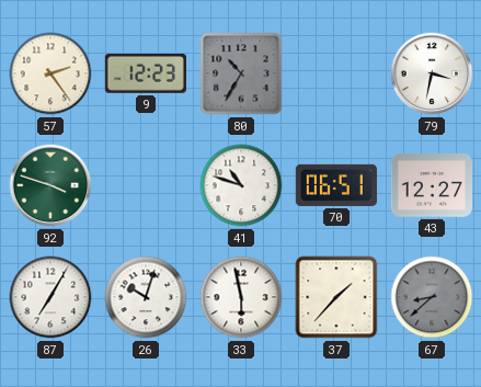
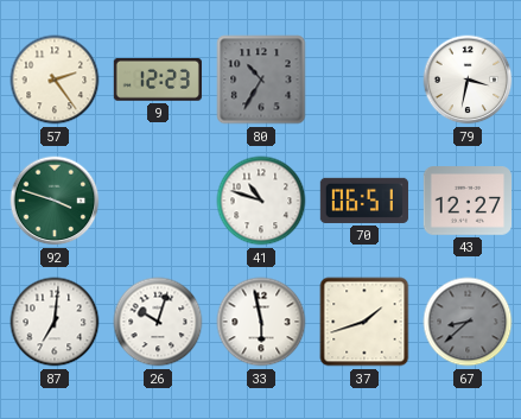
87: 7:05 -> 7:01 (55, 322)
37: 1:37 -> 1:42 (364, 322)
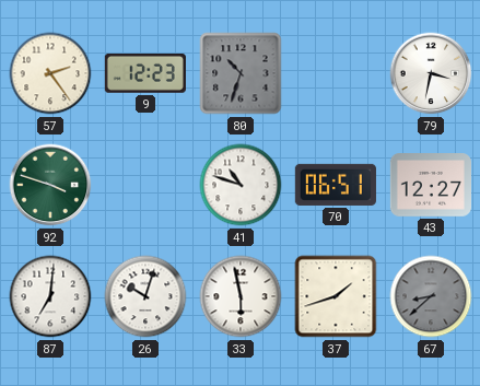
80: 10:35 -> 10:33 (241, 73)
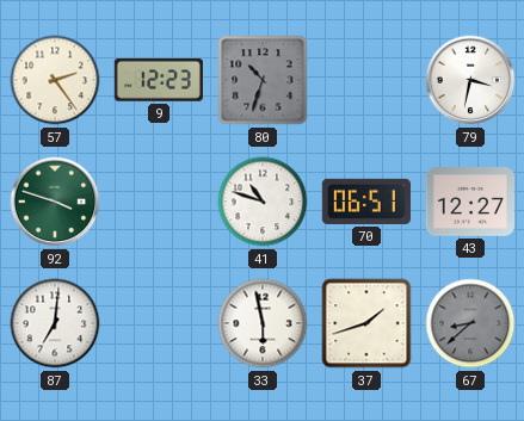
26: 10:03 -> none (145, 296)
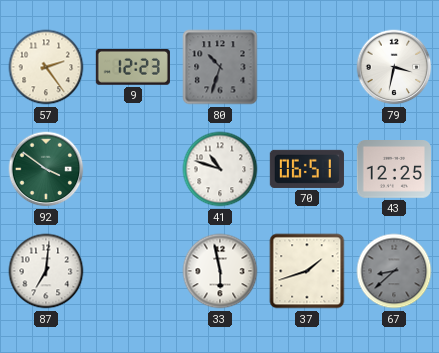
92: 3:48 -> 3:51 (46, 169)
43: 12:27 -> 12:25 (393, 170)
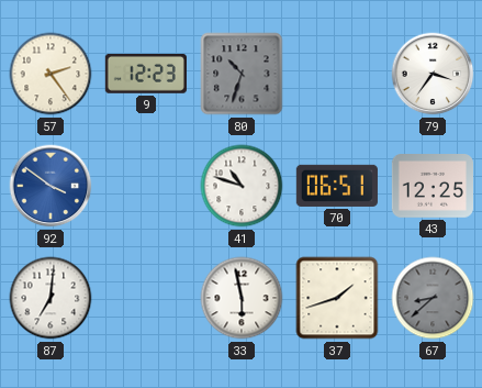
79: 3:32 -> 3:36 (433, 74)
92 dial: green -> blue (51, 186)
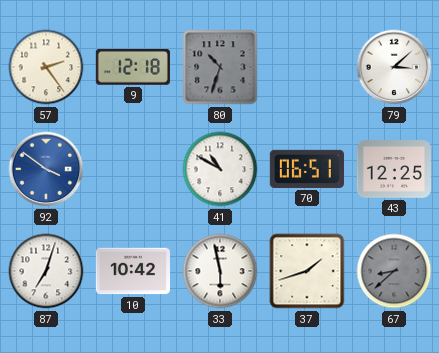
9: 12:23 -> 12:18 (133, 67)
79: 3:36 -> 3:08 (394, 67)
41: 10:48 -> 10:50 (220, 169)
87: 7:01 -> 7:03 (46, 271)
10: none -> 10:42 (132, 271)
